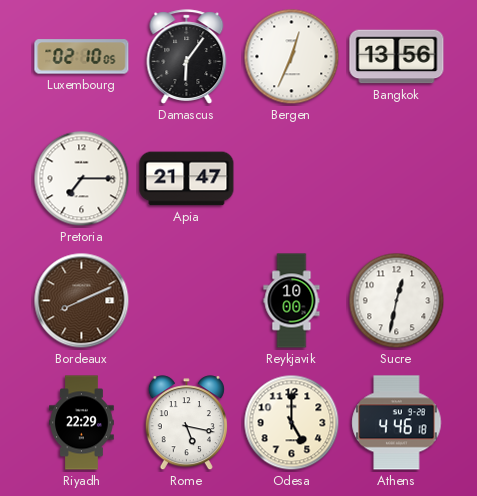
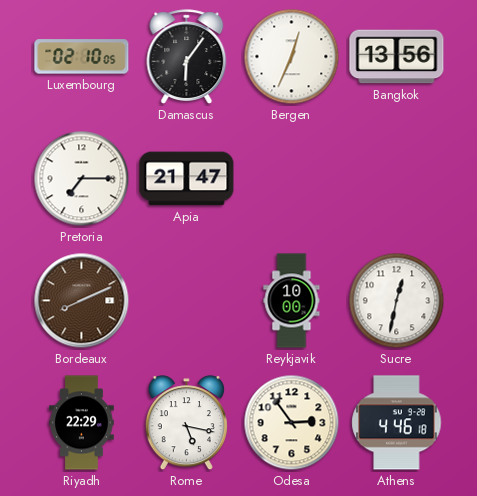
Odesa: 5:00 -> 2:54 (292, 423)
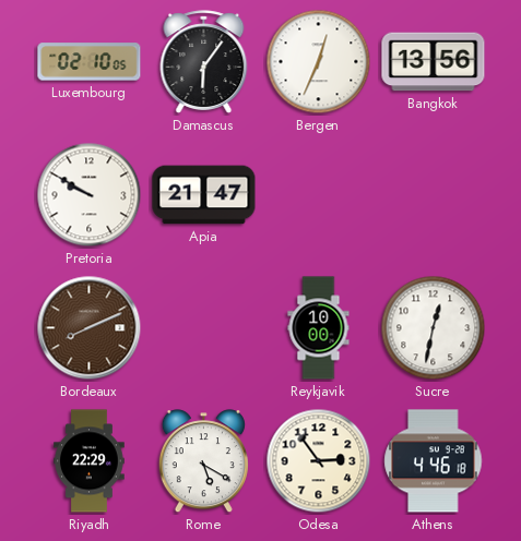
Pretoria: 7:15 -> 9:50 (90, 195)
Rome: 5:17 -> 5:20 (203, 461)
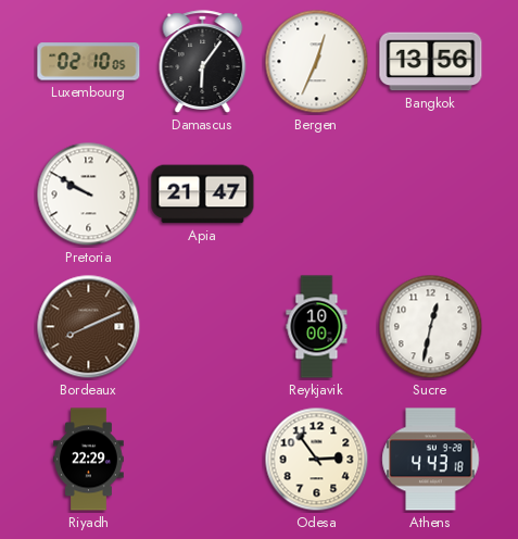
Rome: 5:20 -> none (203, 461)
Athens: 4:46 -> 4:43 (431, 460)
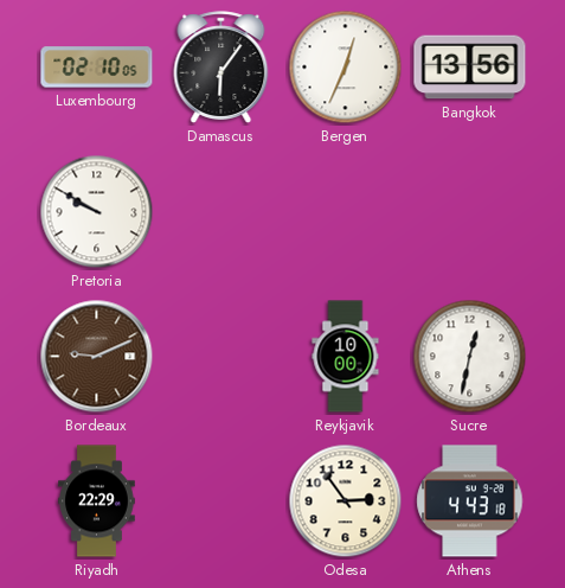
Apia: 21:47 -> none (203, 195)
Bordeaux: 8:11 -> 9:11 (97, 357)
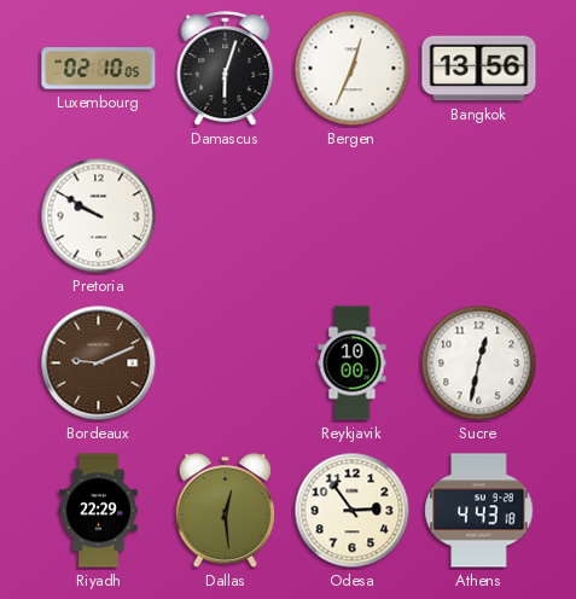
Damascus: 6:06 -> 6:03 (226, 69)
Dallas: none -> 12:29 (225, 511)
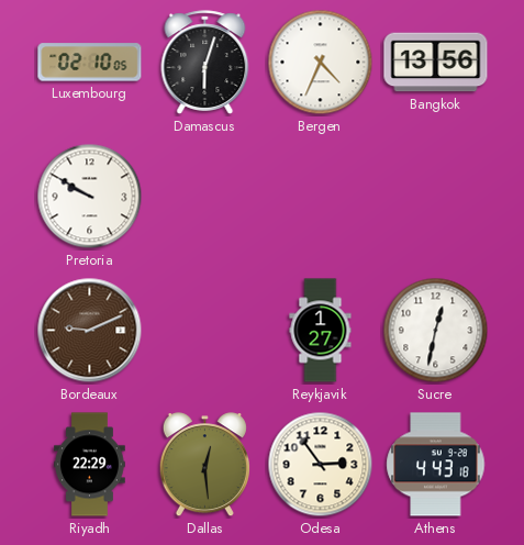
Bergen: 12:34 -> 4:34 (321, 63)
Reykjavik: 10:00 -> 1:27 (321, 331)
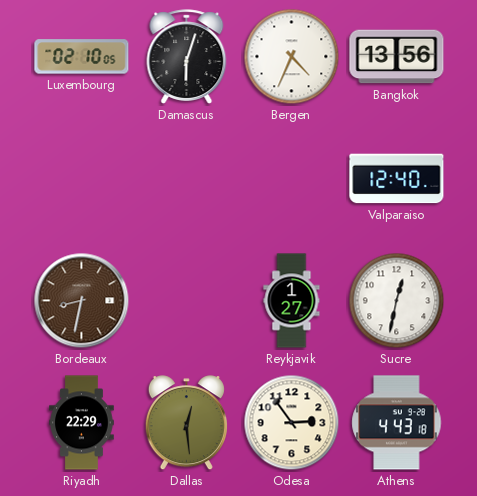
Pretoria: 9:50 -> none (90, 197)
Valparaiso: none -> 12:40 (397, 179)
Bordeaux: 9:11 -> 8:32 (82, 301)
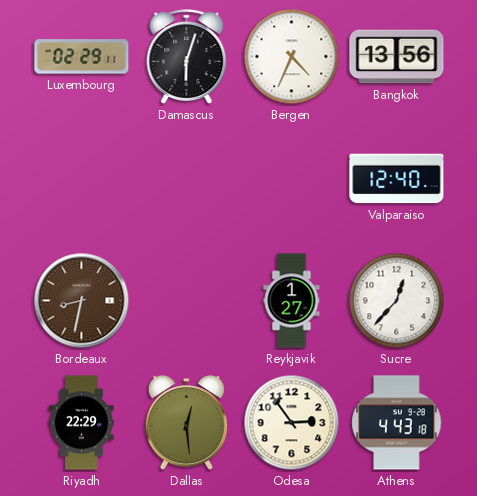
Luxembourg: 02:10 -> 02:29 (82, 57)
Sucre: 12:32 -> 12:37 (397, 301)
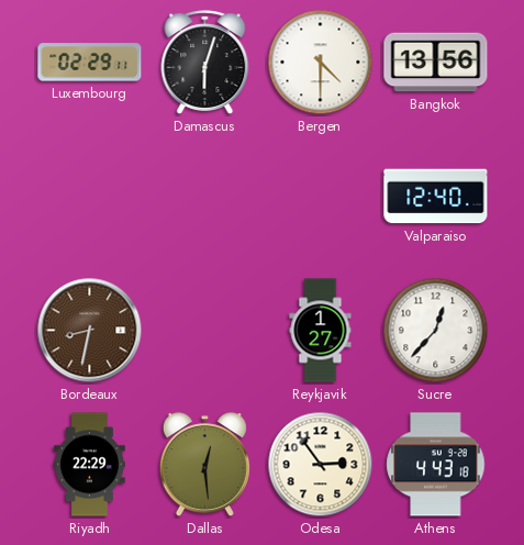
Bergen: 4:34 -> 4:30 (321, 63)
